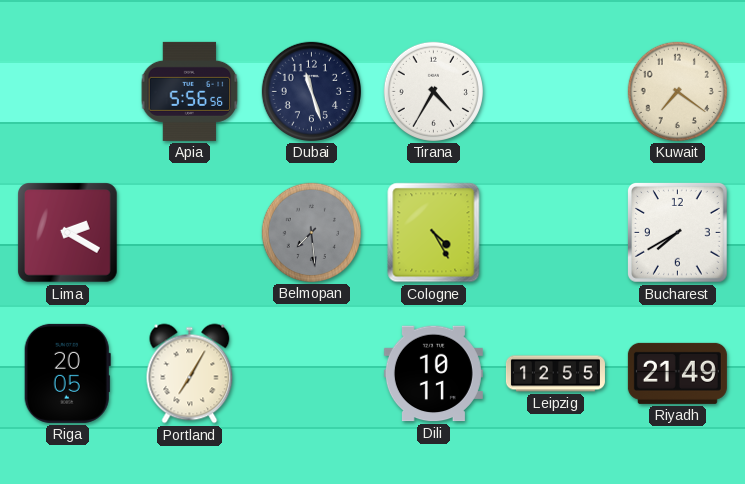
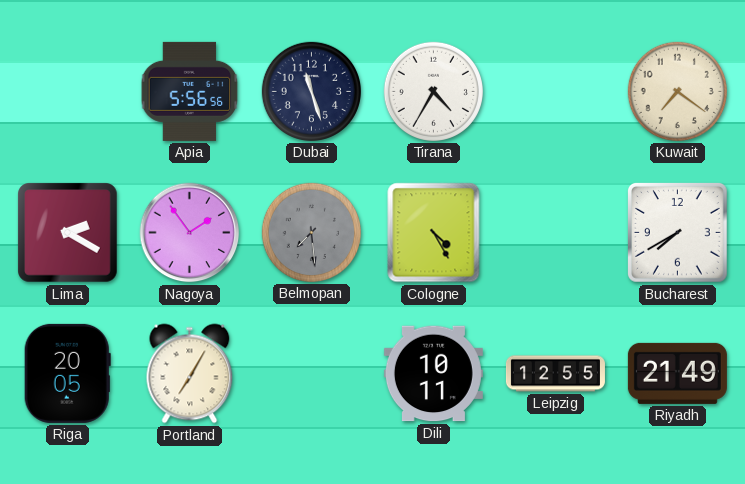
Nagoya: none -> 1:54 (190, 233)
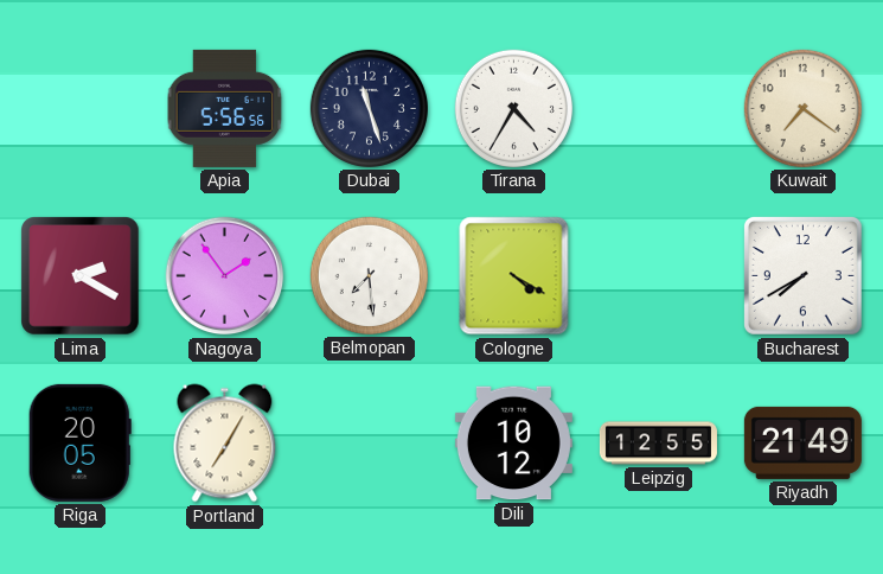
Belmopan dial: grey -> white (369, 275)
Cologne: 4:25 -> 4:20 (514, 276)
Dili: 10:11 -> 10:12 (513, 444)
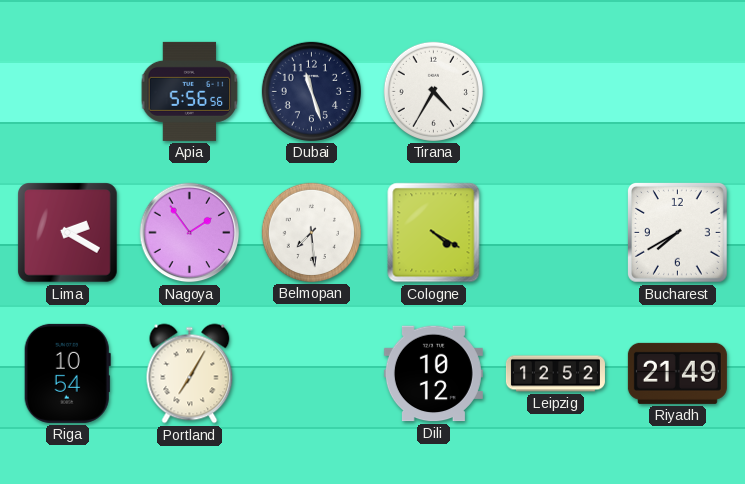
Kuwait: 7:21 -> none (802, 108)
Riga: 20:05 -> 10:54 (67, 373)
Leipzig: 12:55 -> 12:52 (555, 374)
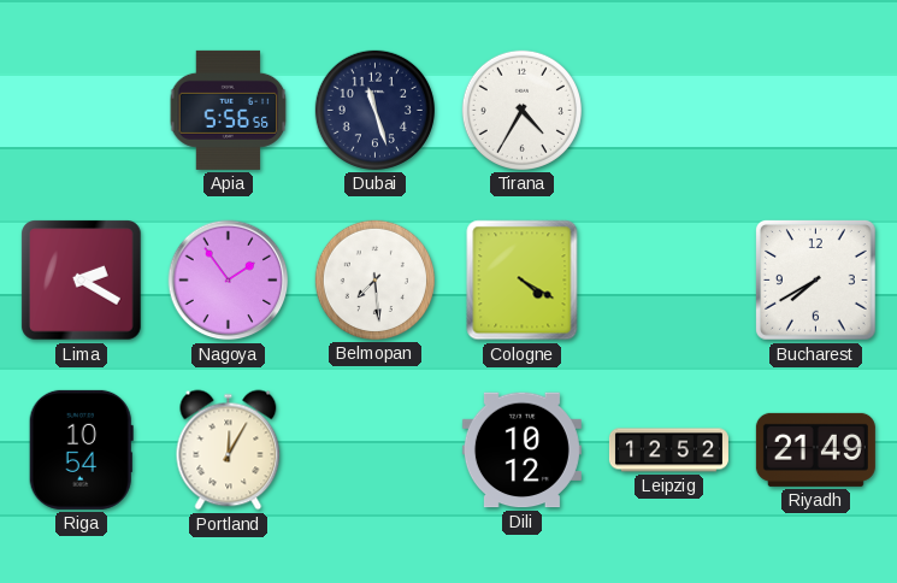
Portland: 7:05 -> 12:05 (229, 450)
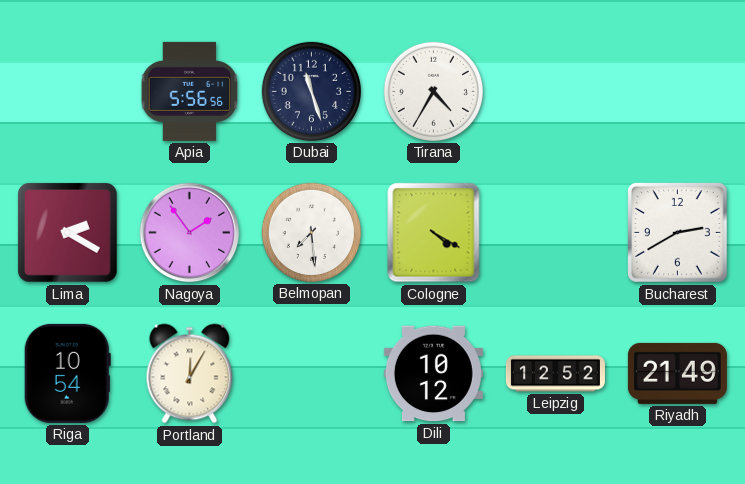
Bucharest: 7:40 -> 2:40 (678, 233)
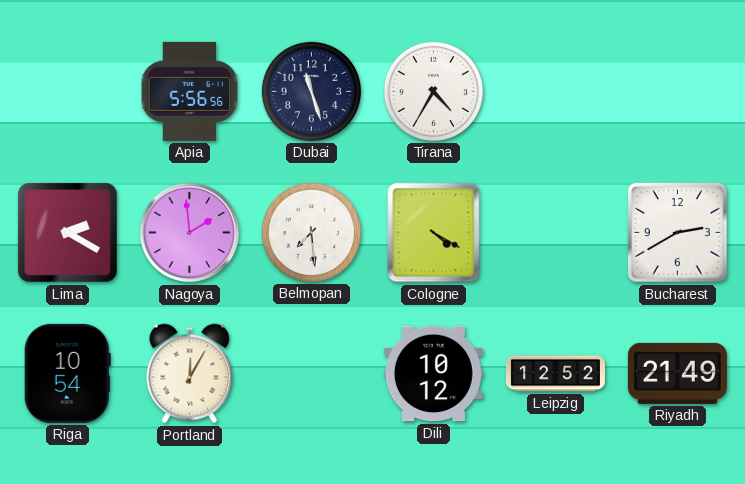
Nagoya: 1:54 -> 1:59 (190, 233)
